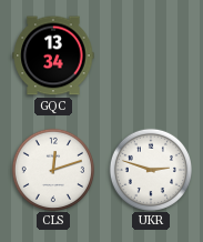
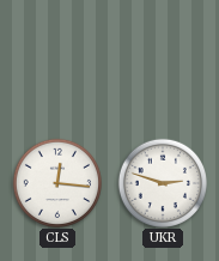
GQC: 13:34 -> none (53, 56)
CLS: 12:12 -> 12:16 (56, 182)
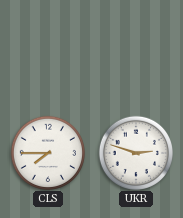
CLS: 12:16 -> 7:45 (47, 152)
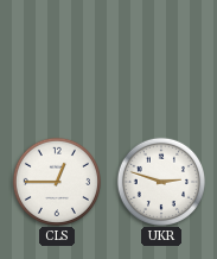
CLS: 7:45 -> 12:45 (56, 181)
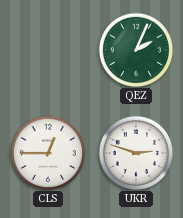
QEZ: none -> 2:04 (135, 49)
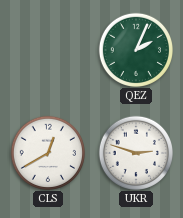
CLS: 12:45 -> 12:40 (47, 152)
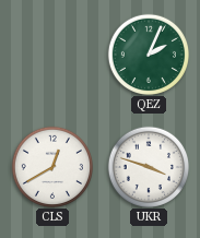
UKR: 2:48 -> 3:48 (148, 166)
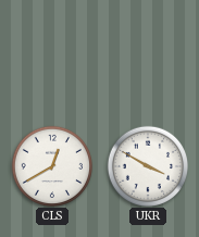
QEZ: 2:04 -> none (148, 53)
UKR: 3:48 -> 3:50 (147, 165)
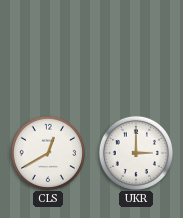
UKR: 3:50 -> 3:00 (135, 152)
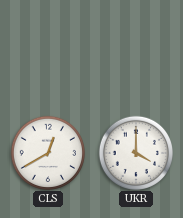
UKR: 3:00 -> 4:00 (135, 152)
